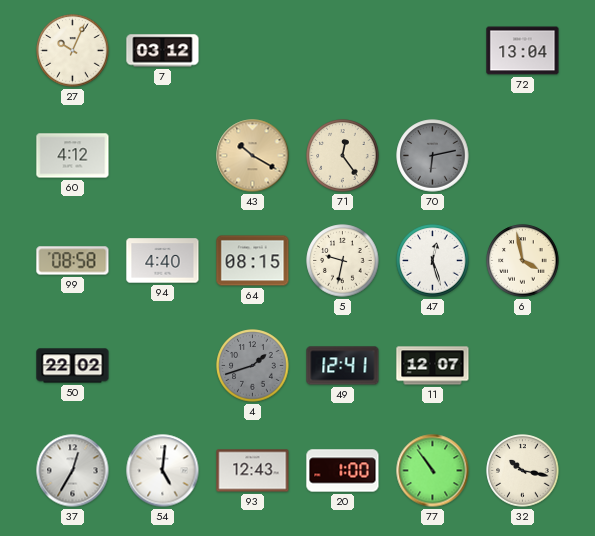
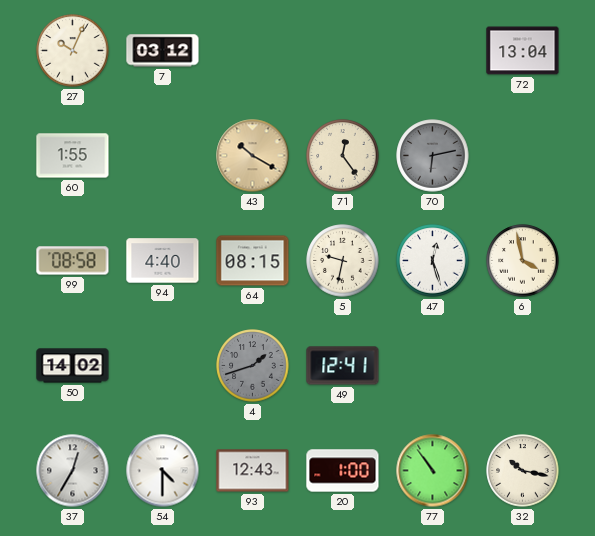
60: 4:12 -> 1:55 (73, 156)
50: 22:02 -> 14:02 (73, 366)
11: 12:07 -> none (433, 366)
54: 5:01 -> 4:30 (163, 471)
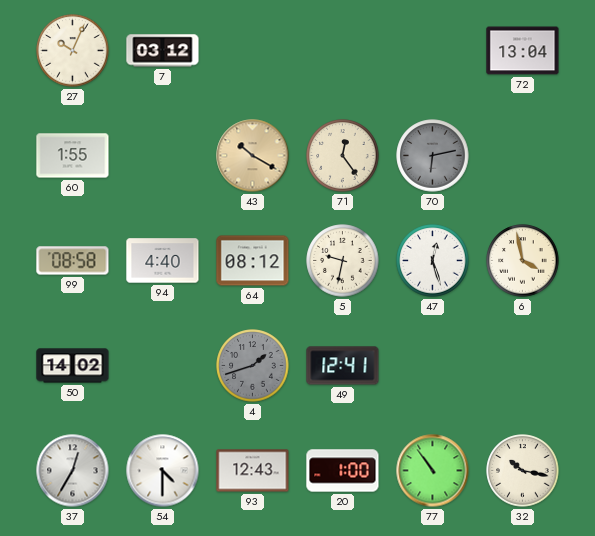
64: 08:15 -> 08:12 (253, 261)
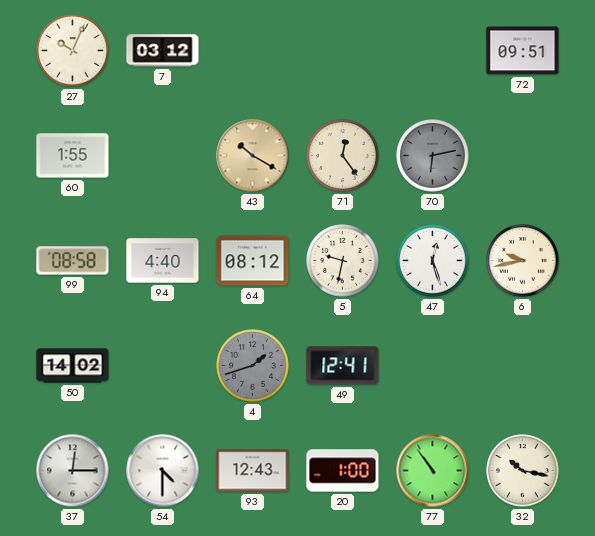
72: 13:04 -> 09:51 (523, 51)
6: 3:58 -> 9:43 (523, 261)
37: 12:35 -> 12:15 (73, 471)
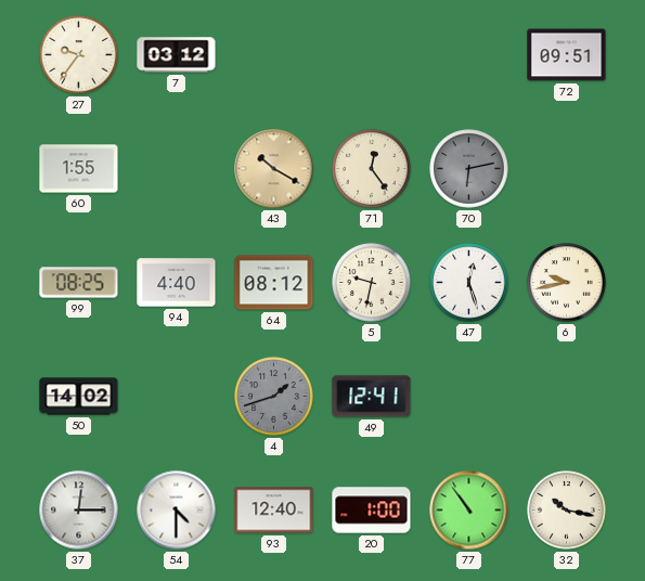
27: 10:04 -> 9:36 (79, 55)
99: 08:58 -> 08:25 (79, 283)
93: 12:43 -> 12:40 (274, 511)
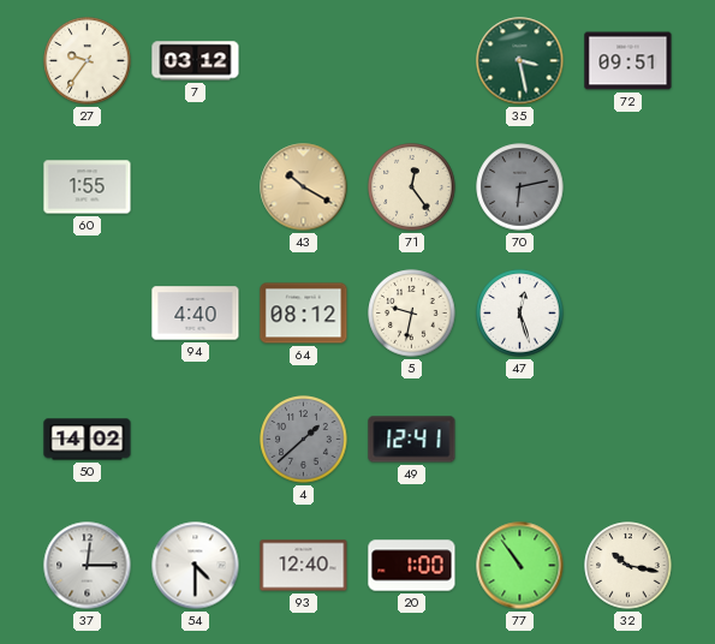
35: none -> 3:28 (520, 61)
99: 08:25 -> none (79, 283)
6: 9:43 -> none (567, 283)
4: 1:42 -> 1:38 (304, 440)
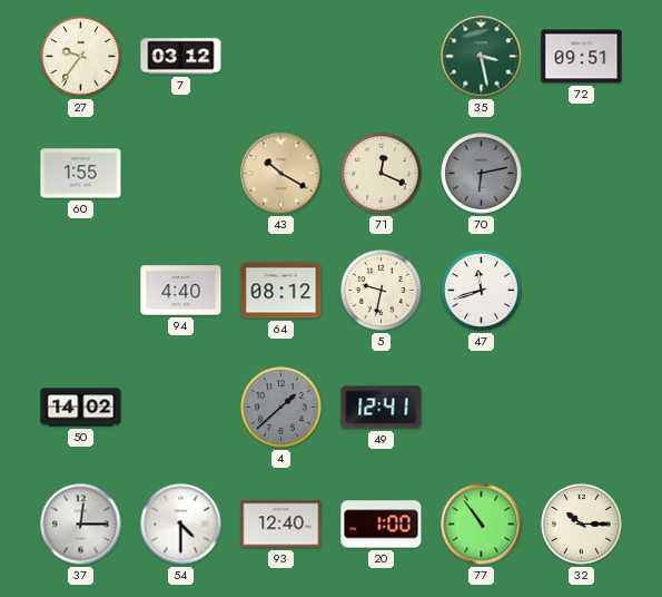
71: 12:24 -> 12:19 (382, 174)
47: 12:27 -> 11:42 (482, 291)
32: 10:17 -> 10:15 (582, 525)
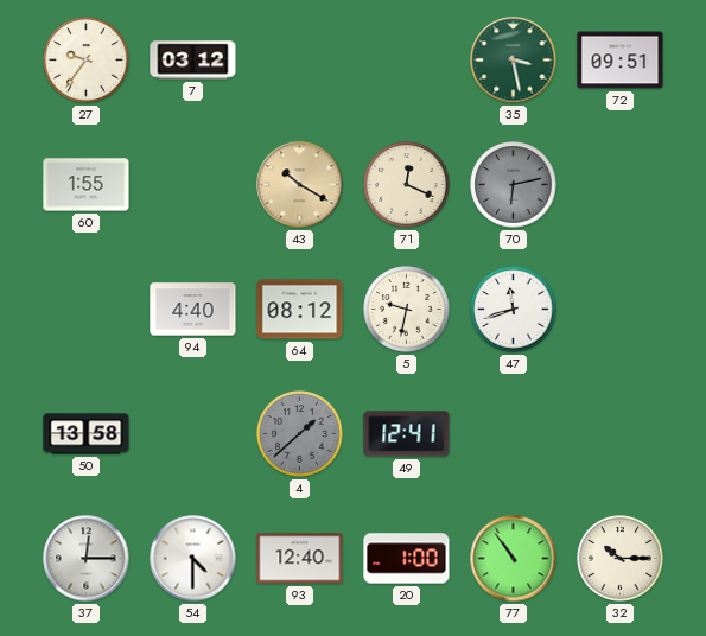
50: 14:02 -> 13:58 (87, 434)
